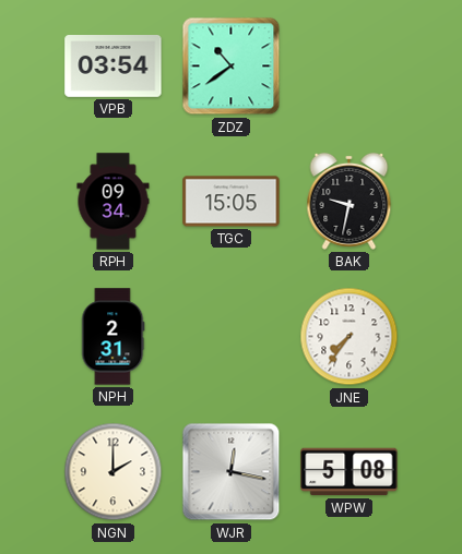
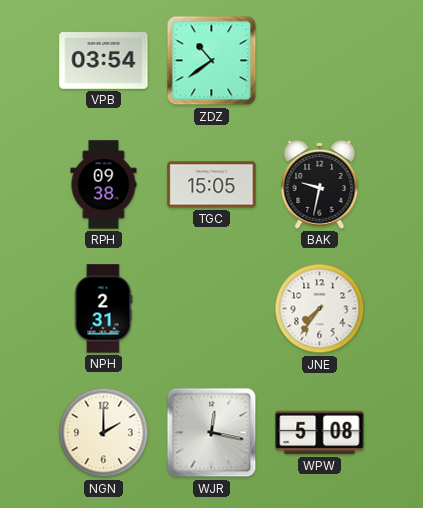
RPH: 09:34 -> 09:38 (104, 185)
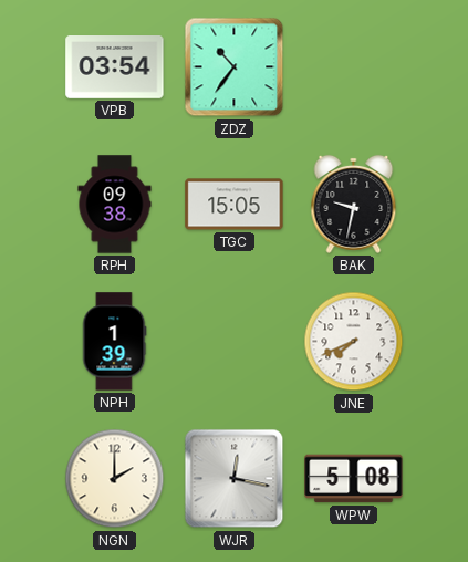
ZDZ: 10:39 -> 10:36 (235, 67)
NPH: 2:31 -> 1:39 (114, 342)
JNE: 7:36 -> 7:41 (354, 342)
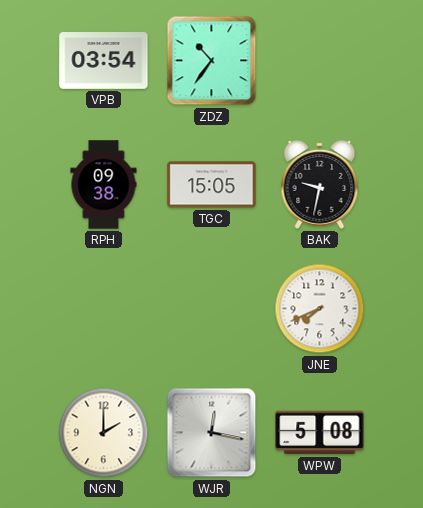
NPH: 1:39 -> none (114, 342)
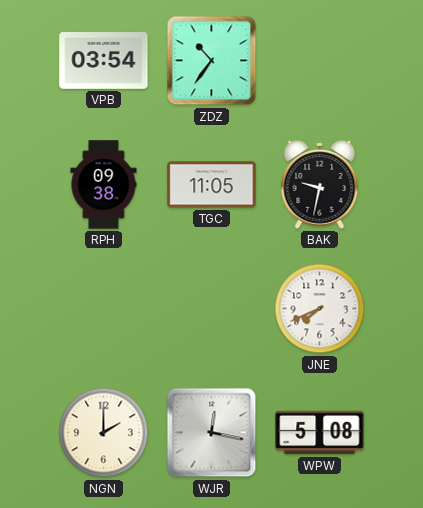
TGC: 15:05 -> 11:05 (212, 185)
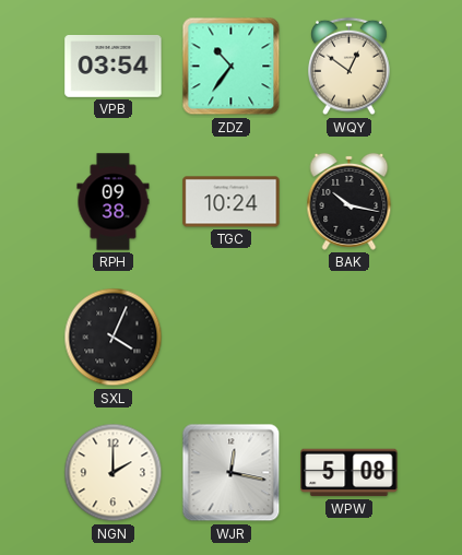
WQY: none -> 12:51 (350, 67)
TGC: 11:05 -> 10:24 (232, 202)
BAK: 9:32 -> 10:17 (350, 201)
SXL: none -> 4:04 (114, 338)
JNE: 7:41 -> none (320, 309)
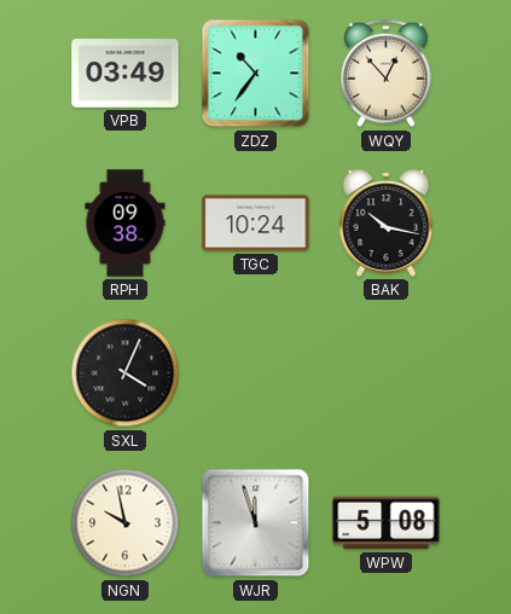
VPB: 03:54 -> 03:49 (126, 74)
WQY: 12:51 -> 12:53 (387, 74)
NGN: 2:00 -> 9:58 (126, 523)
WJR: 12:17 -> 11:57 (256, 523)
